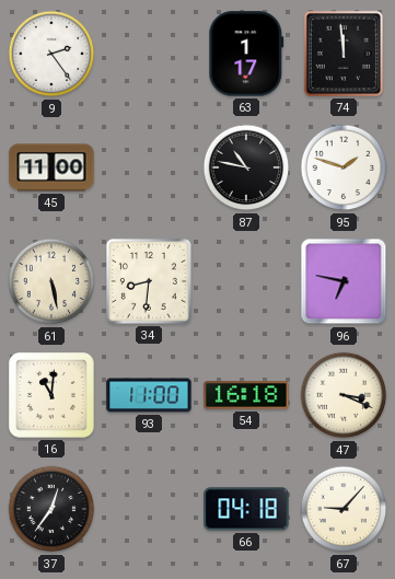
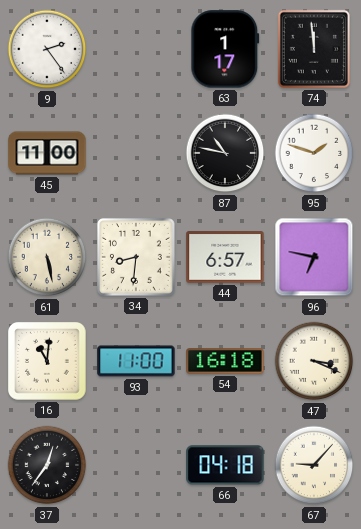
44: none -> 6:57 (225, 257)
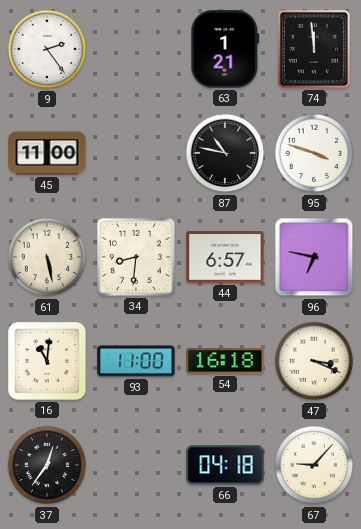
63: 1:17 -> 1:21 (225, 49)
95: 1:48 -> 3:48 (314, 153)
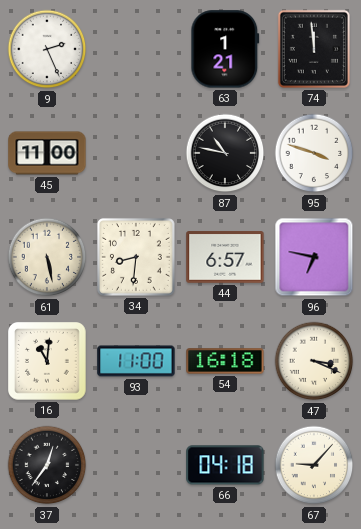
9: 2:24 -> 2:26 (47, 49)
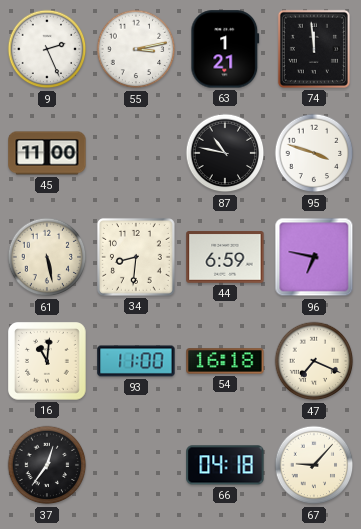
55: none -> 3:13 (136, 49)
44: 6:57 -> 6:59 (225, 257)
47: 3:19 -> 7:19 (314, 361)
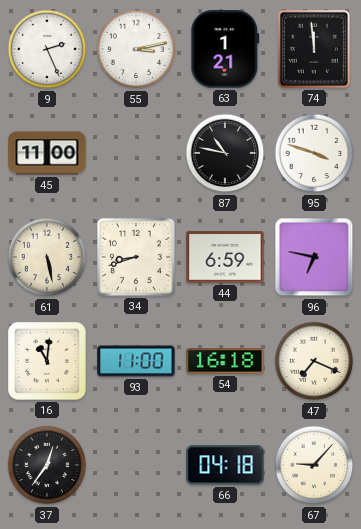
34: 8:31 -> 8:42 (136, 257)
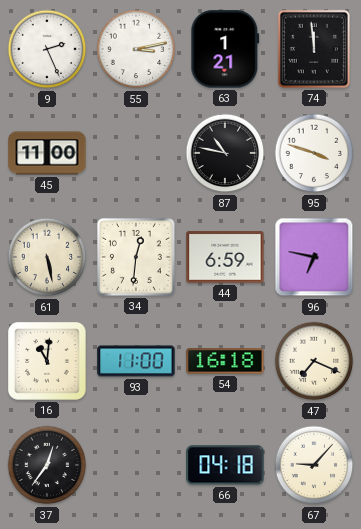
34: 8:42 -> 12:31 (136, 257)
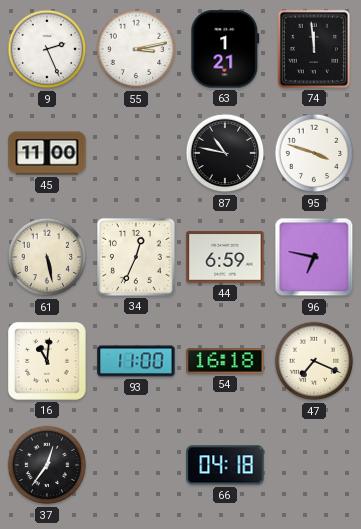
34: 12:31 -> 12:34 (136, 257)
67: 9:07 -> none (314, 465)
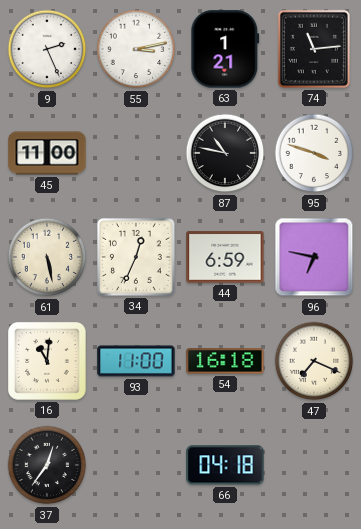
74: 11:59 -> 11:14 (314, 49)
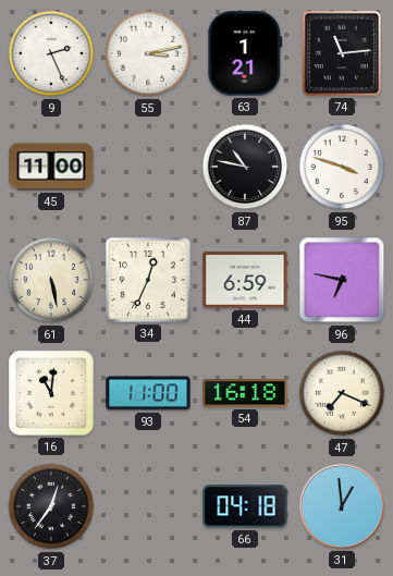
31: none -> 12:59 (342, 506)
